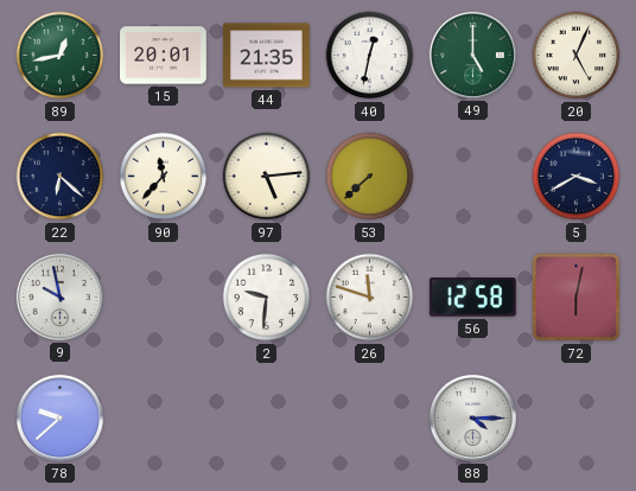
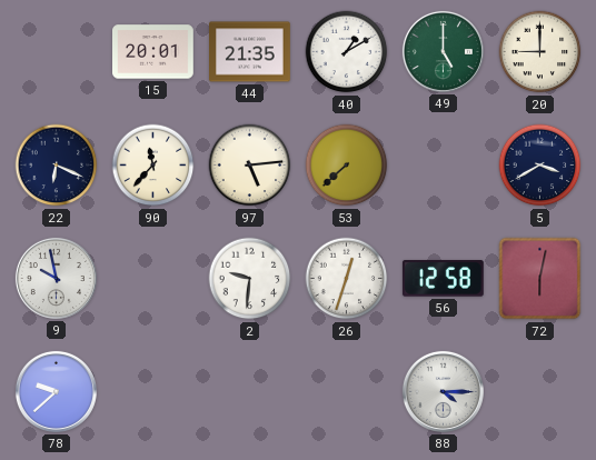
89: 12:43 -> none (61, 56)
40: 12:32 -> 1:10 (347, 52)
20: 5:04 -> 9:00 (540, 52)
22: 6:22 -> 6:19 (57, 166)
26: 11:48 -> 12:33 (347, 279)
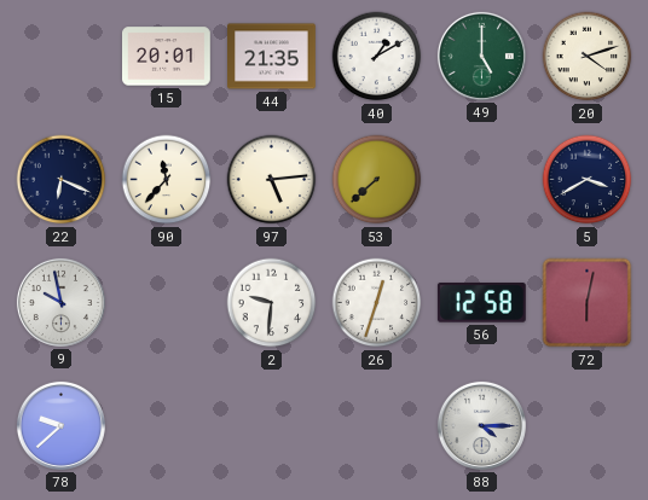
20: 9:00 -> 4:12 (588, 57)
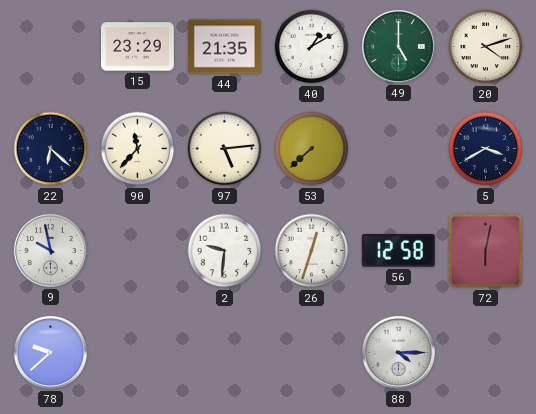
15: 20:01 -> 23:29 (138, 47)
22: 6:19 -> 6:22 (51, 149)
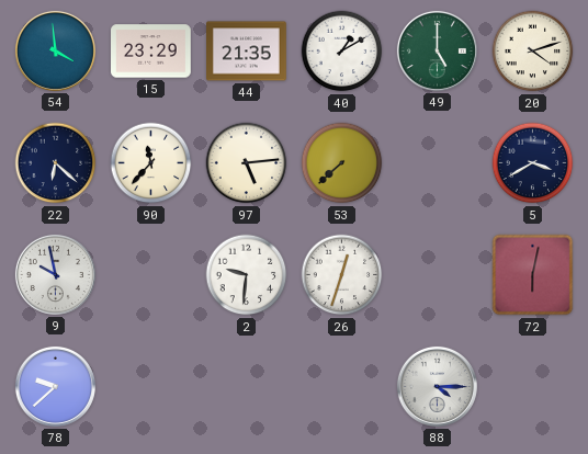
54: none -> 3:59 (55, 50)
56: 12:58 -> none (398, 251)
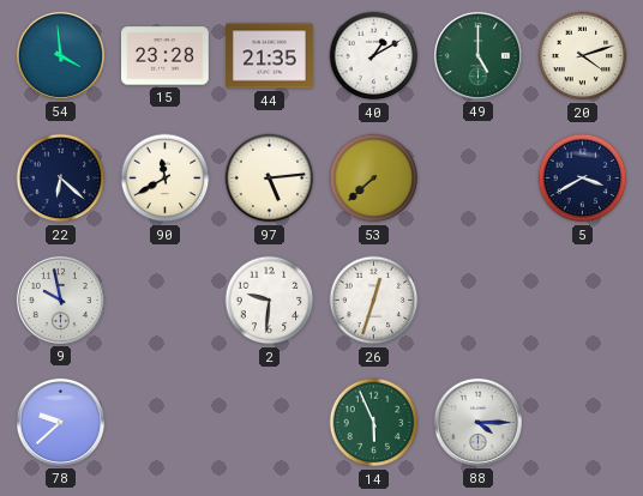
15: 23:29 -> 23:28 (166, 56)
90: 11:37 -> 11:40 (166, 179)
72: 6:02 -> none (533, 275)
14: none -> 5:56 (374, 423)
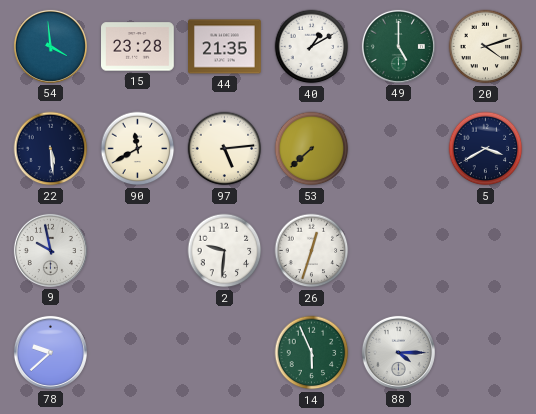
22: 6:22 -> 5:29 (51, 149)
